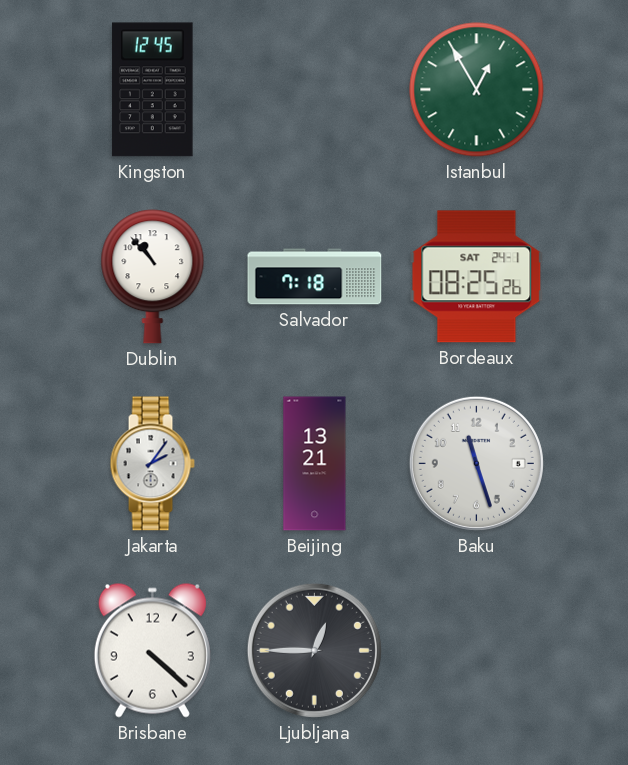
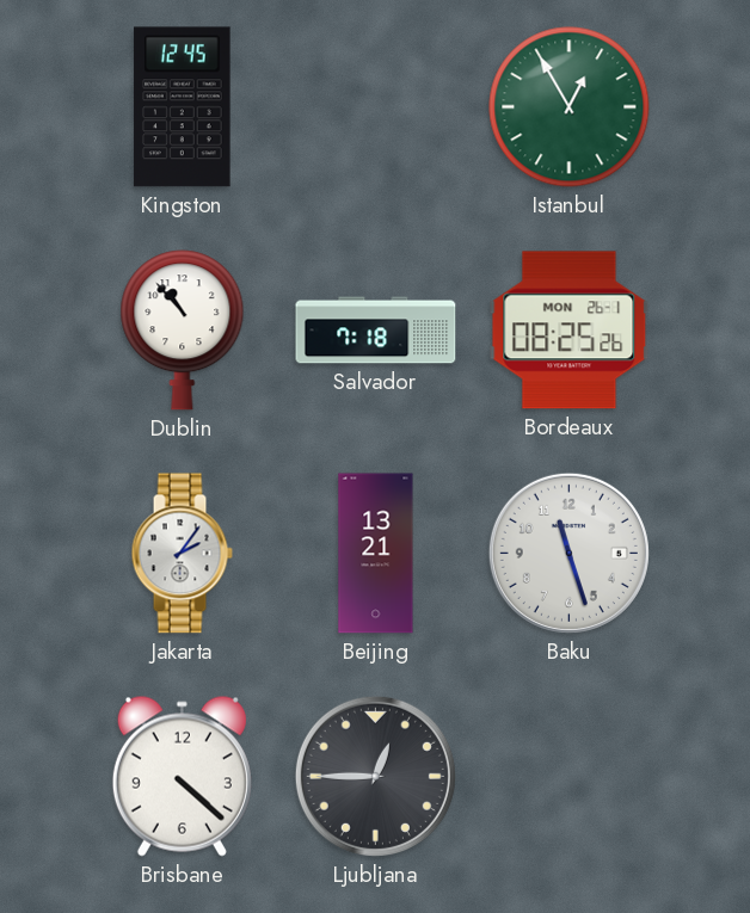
Bordeaux date: SAT 24-1 -> MON 26-1 (570, 331)
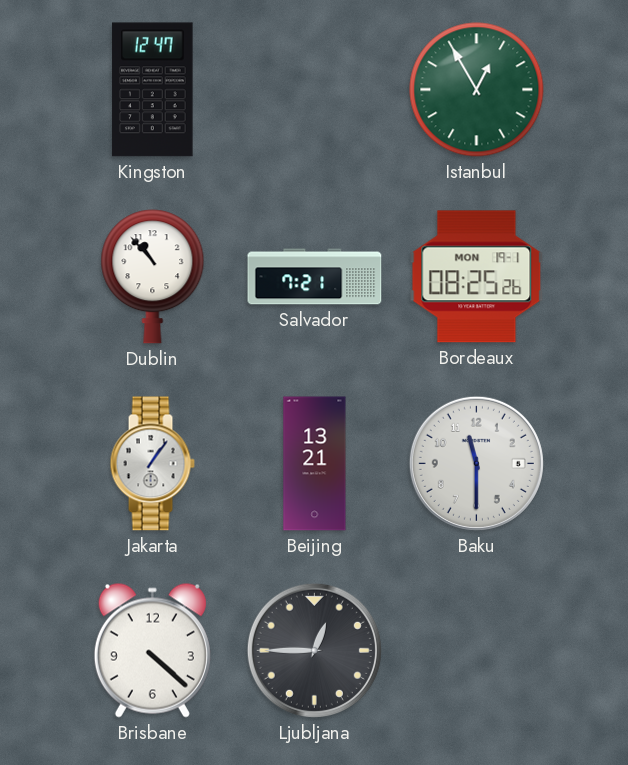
Kingston: 12:45 -> 12:47 (153, 90)
Salvador: 7:18 -> 7:21 (315, 277)
Bordeaux date: MON 26-1 -> MON 19-1 (477, 277)
Jakarta: 2:06 -> 1:06 (152, 464)
Baku: 11:27 -> 11:30 (476, 463)
